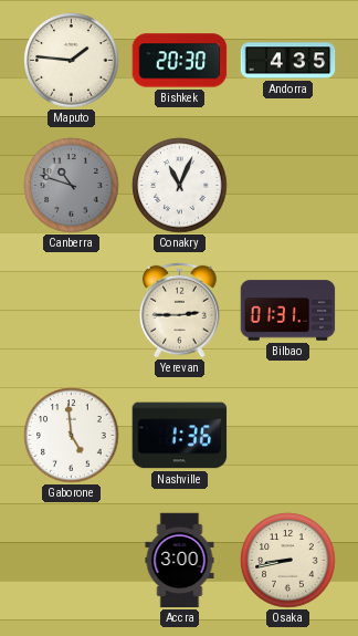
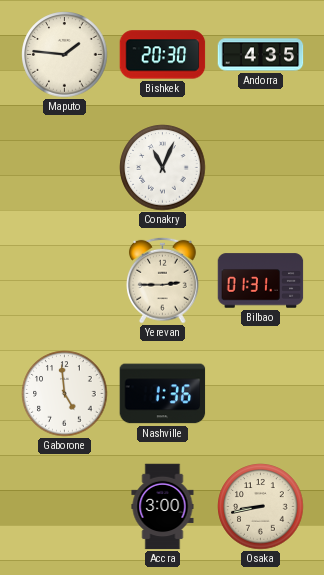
Canberra: 10:48 -> none (72, 186)
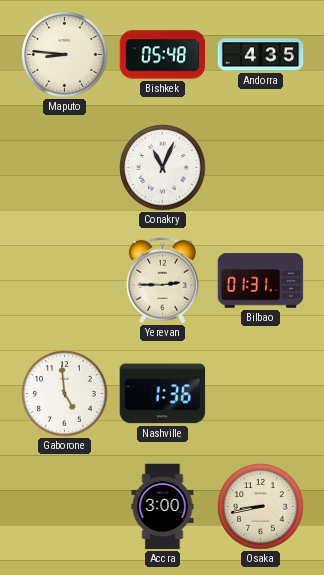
Maputo: 1:46 -> 8:46 (65, 55)
Bishkek: 20:30 -> 05:48 (163, 55)
